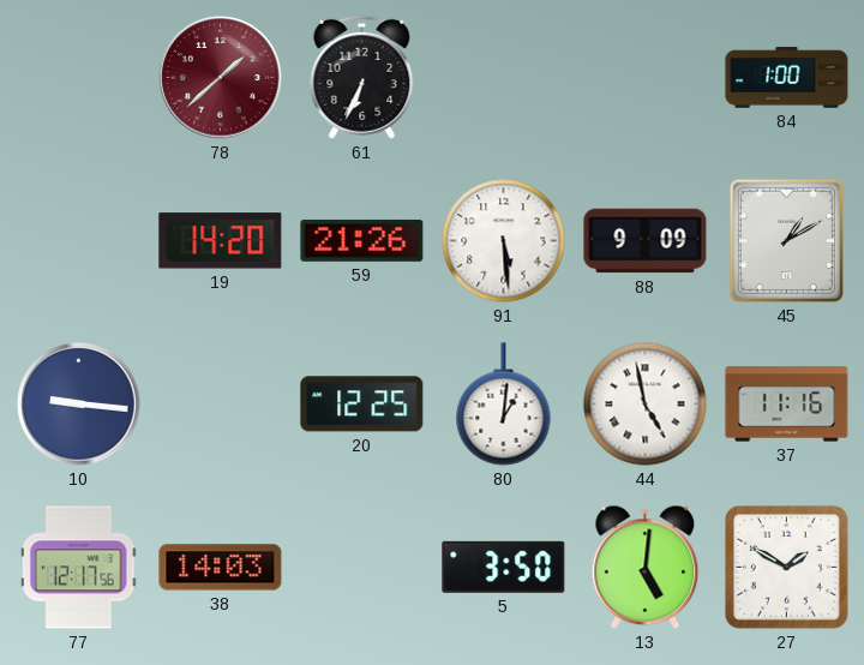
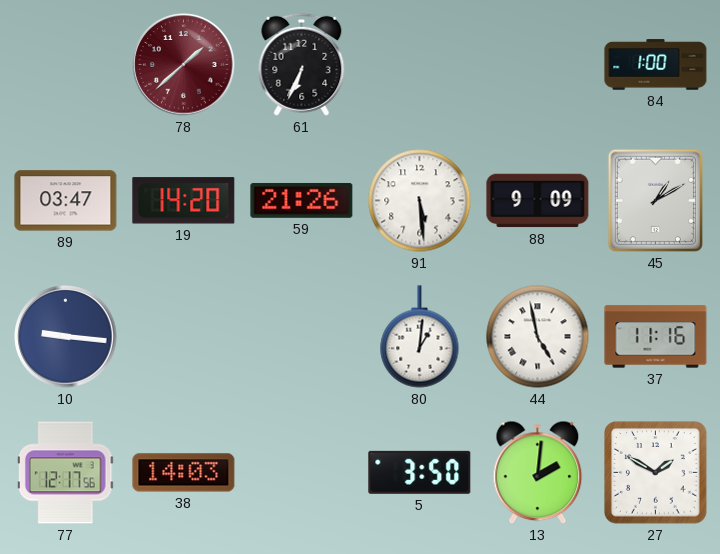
89: none -> 03:47 (66, 201)
20: 12:25 -> none (362, 405)
13: 5:01 -> 2:01 (538, 473)
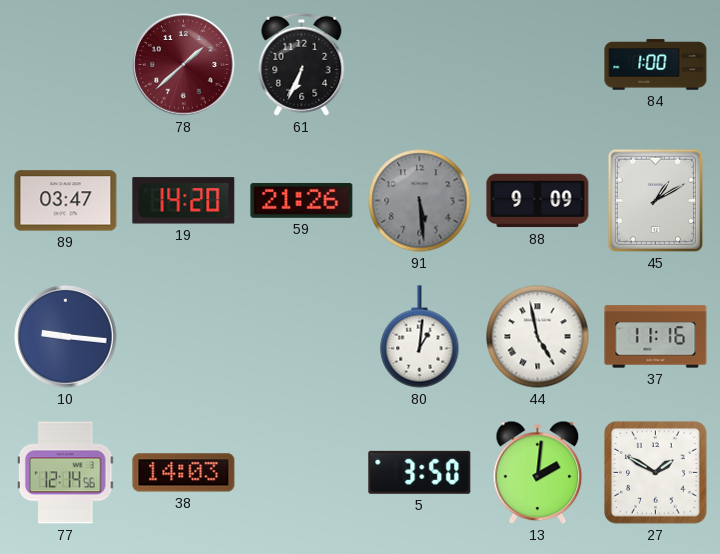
91 dial: white -> grey (420, 201)
77: 12:17 -> 12:14 (65, 473)
